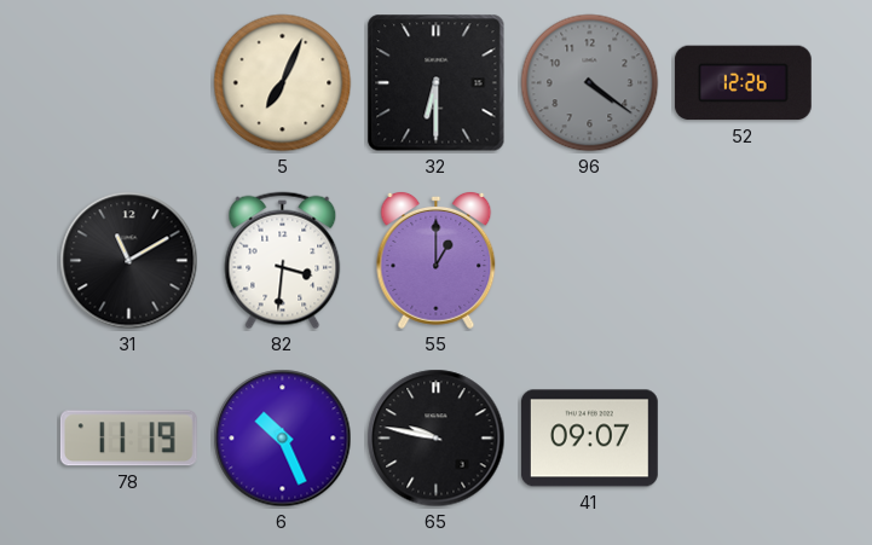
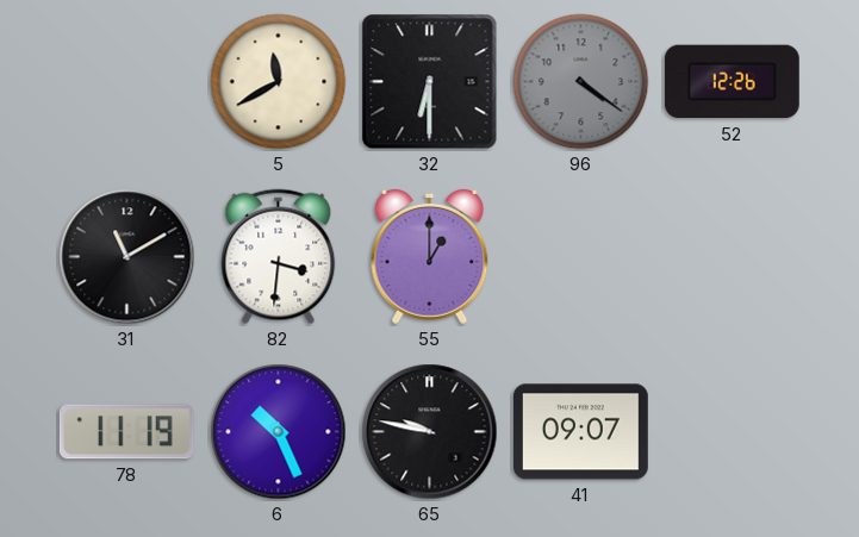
5: 7:04 -> 11:40 (279, 82)
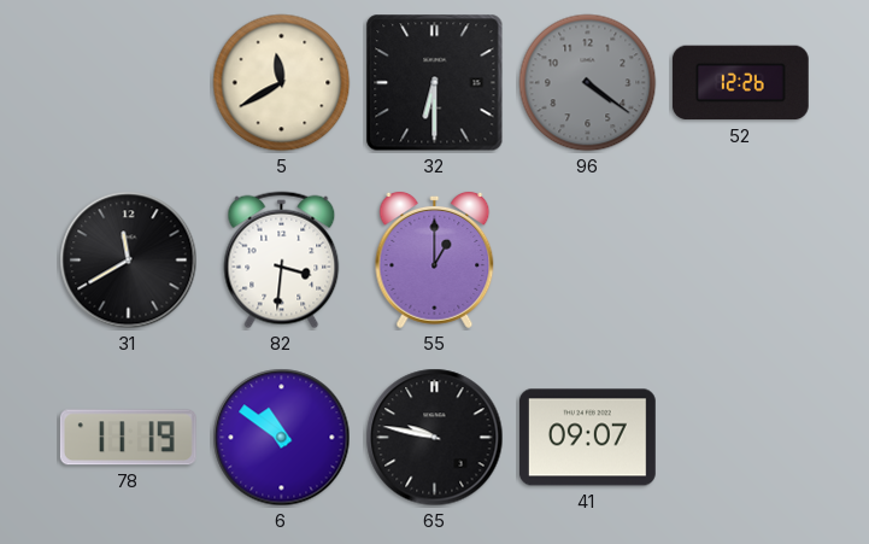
31: 11:10 -> 11:40 (129, 261)
6: 10:26 -> 10:51 (282, 438)
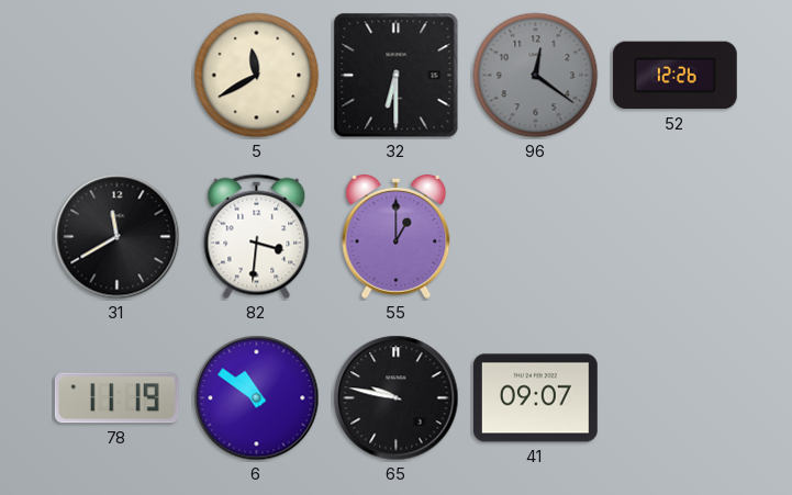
96: 4:21 -> 12:21 (536, 76)
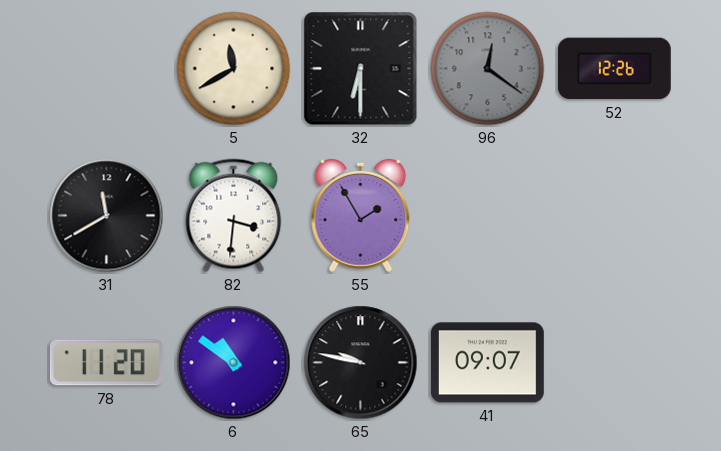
55: 1:00 -> 1:55 (361, 215)
78: 11:19 -> 11:20 (106, 363)
